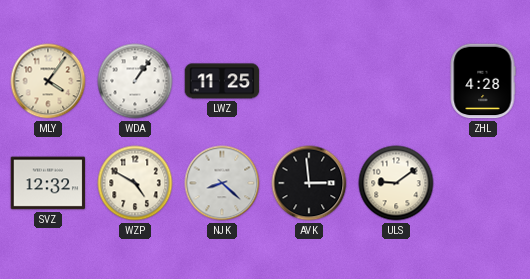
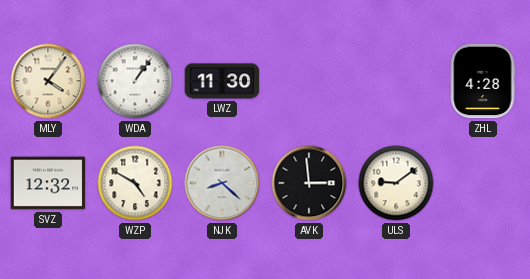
LWZ: 11:25 -> 11:30 (222, 81)
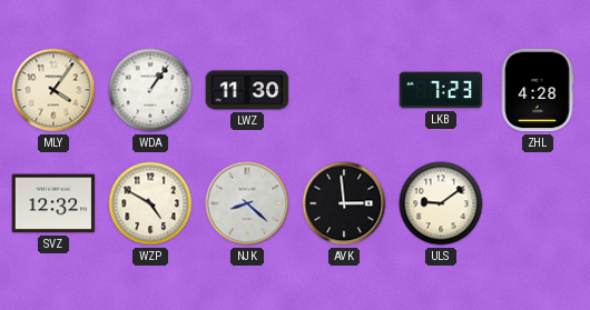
LKB: none -> 7:23 (441, 90)
